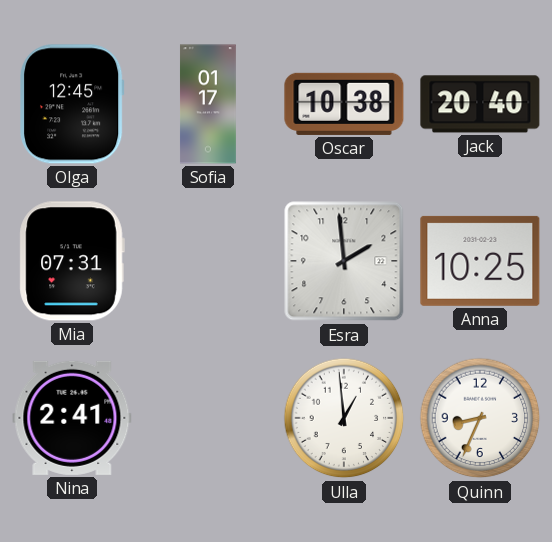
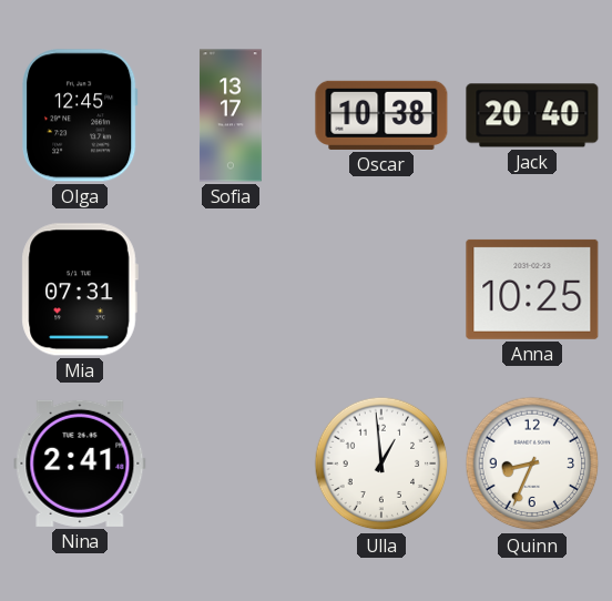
Sofia: 01:17 -> 13:17 (231, 115)
Esra: 1:59 -> none (344, 261)
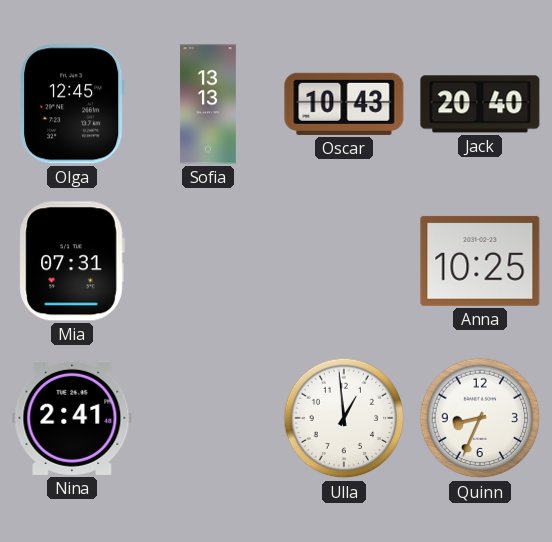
Sofia: 13:17 -> 13:13 (208, 104)
Oscar: 10:38 -> 10:43 (344, 104)
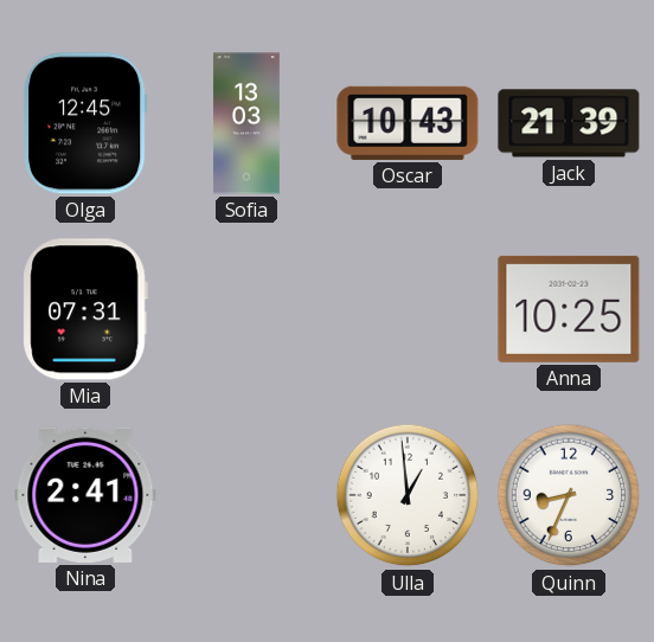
Sofia: 13:13 -> 13:03 (246, 123)
Jack: 20:40 -> 21:39 (569, 123)
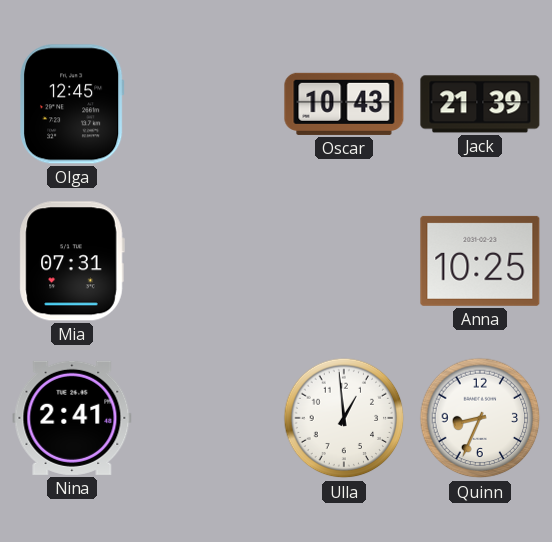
Sofia: 13:03 -> none (246, 123)
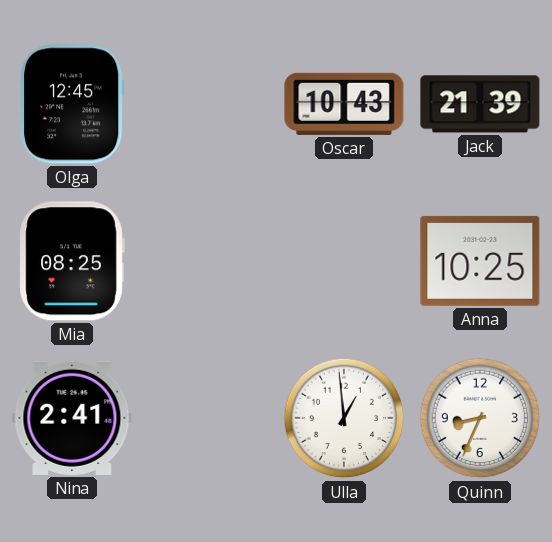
Mia: 07:31 -> 08:25 (72, 261)
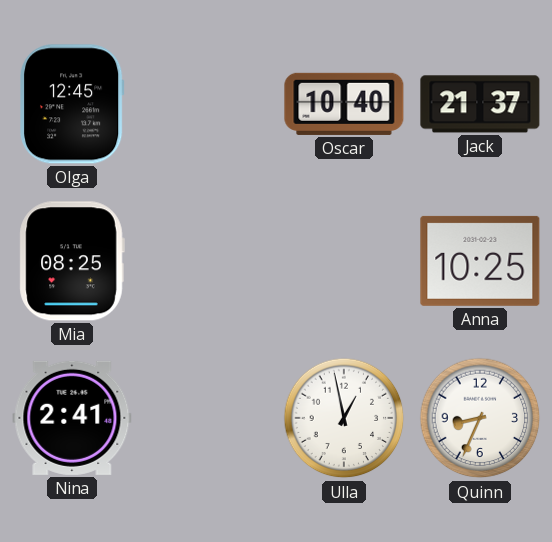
Oscar: 10:43 -> 10:40 (344, 104)
Jack: 21:39 -> 21:37 (480, 104)
Ulla: 12:59 -> 12:58 (344, 418)
